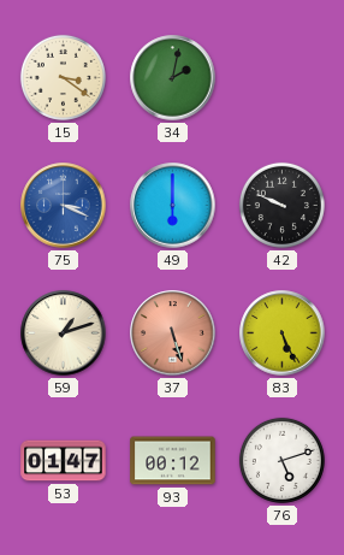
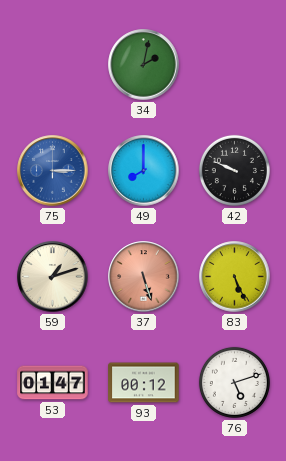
15: 3:21 -> none (63, 77)
75: 3:19 -> 3:15 (53, 171)
49: 6:00 -> 8:00 (144, 171)
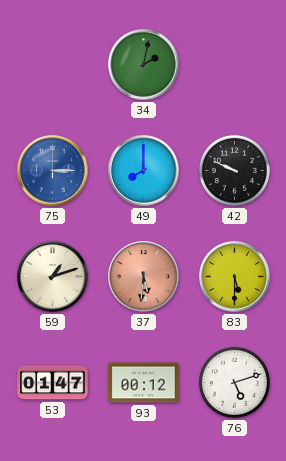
37: 5:27 -> 5:31 (144, 277)
83: 5:26 -> 5:30 (235, 277)
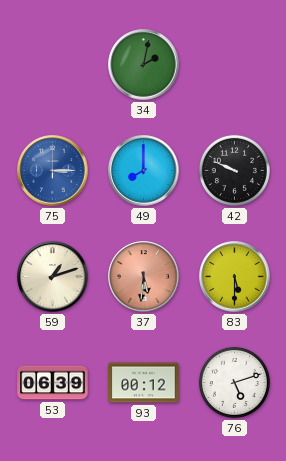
53: 01:47 -> 06:39 (53, 383)
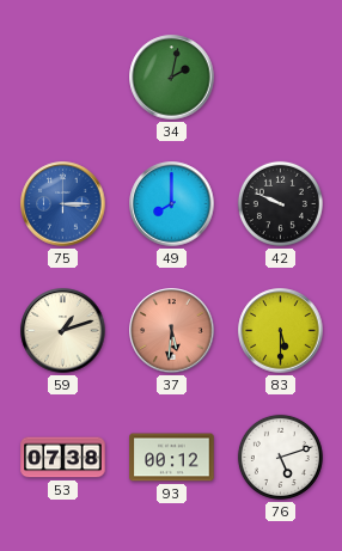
53: 06:39 -> 07:38 (63, 458)
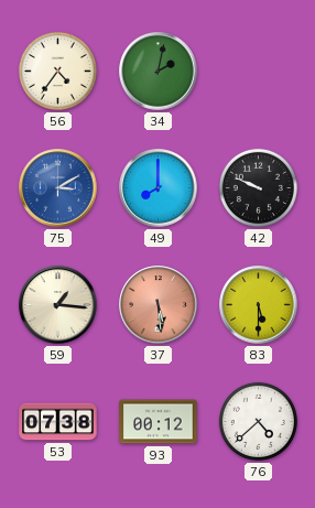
56: none -> 4:36 (57, 71)
75: 3:15 -> 3:10 (58, 188)
59: 1:12 -> 1:16 (58, 305)
37: 5:31 -> 5:29 (159, 305)
76: 5:12 -> 4:38 (258, 421)
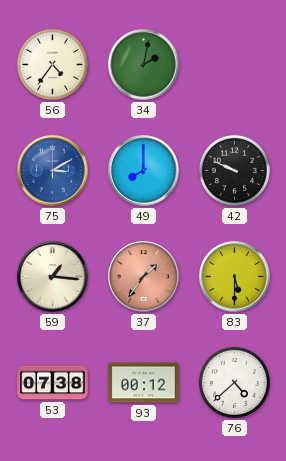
37: 5:29 -> 1:36 (144, 277)
